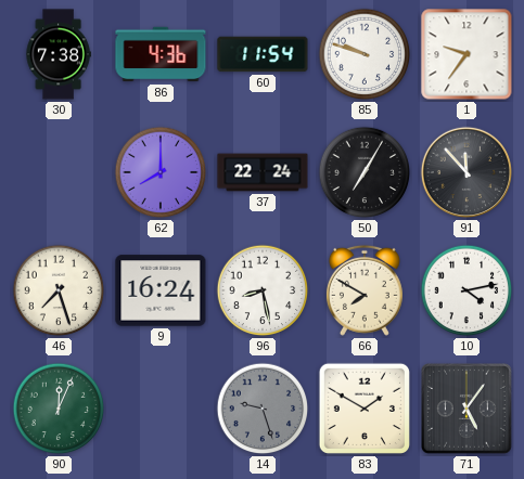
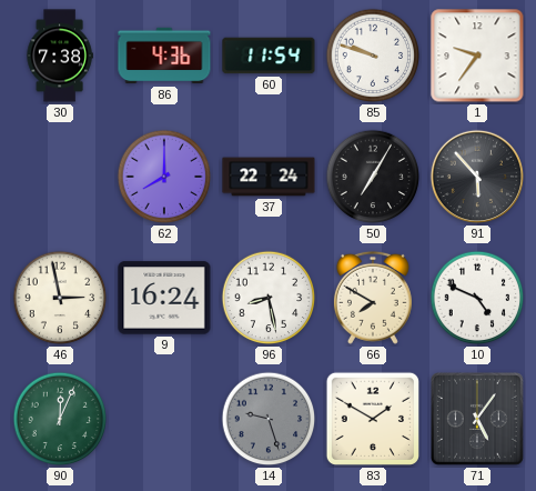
91: 11:53 -> 5:53 (477, 177)
46: 7:27 -> 2:58 (60, 298)
10: 4:13 -> 4:49 (477, 298)
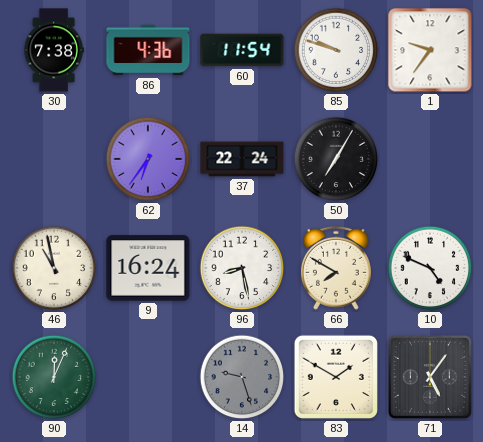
62: 8:00 -> 6:36 (148, 159)
91: 5:53 -> none (477, 177)
46: 2:58 -> 10:58 (54, 268)
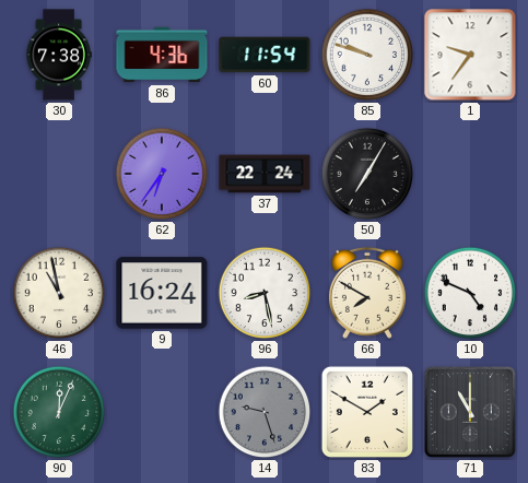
71: 5:06 -> 11:00 (470, 412)
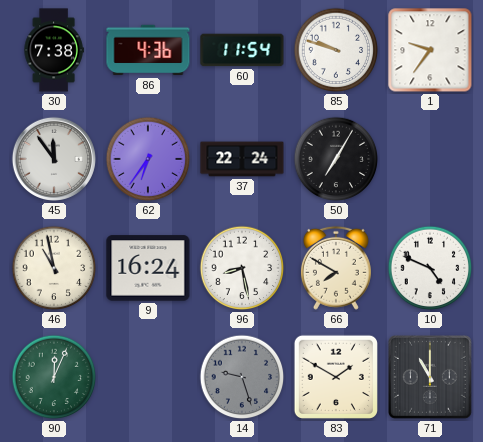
45: none -> 11:54 (54, 159)
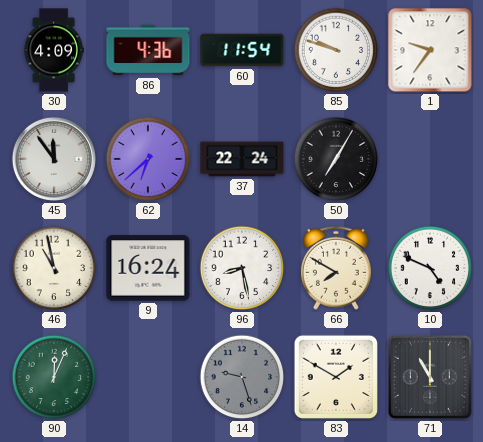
30: 7:38 -> 4:09 (54, 50)
62: 6:36 -> 6:38 (148, 159)
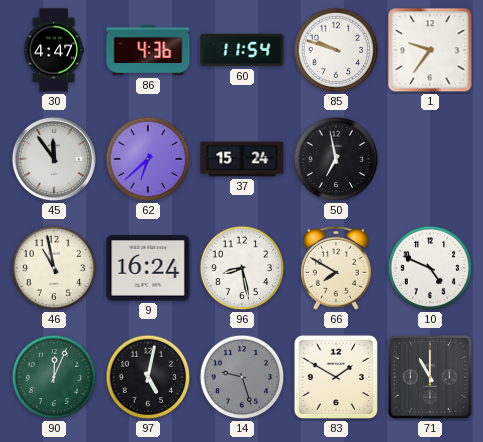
30: 4:09 -> 4:47 (54, 50)
37: 22:24 -> 15:24 (242, 159)
50: 7:05 -> 6:58 (336, 159)
97: none -> 5:02 (148, 377)
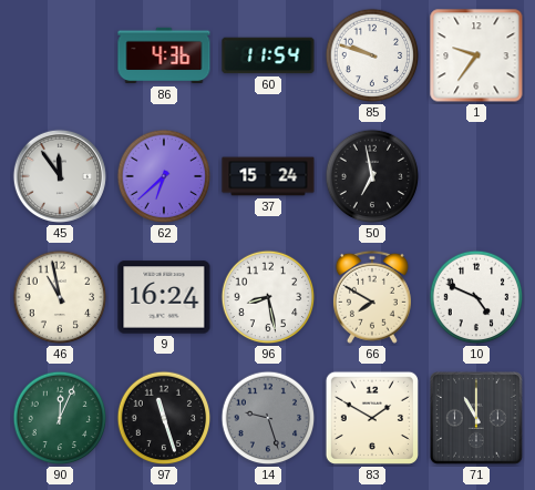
30: 4:47 -> none (54, 50)
97: 5:02 -> 11:27 (164, 418)
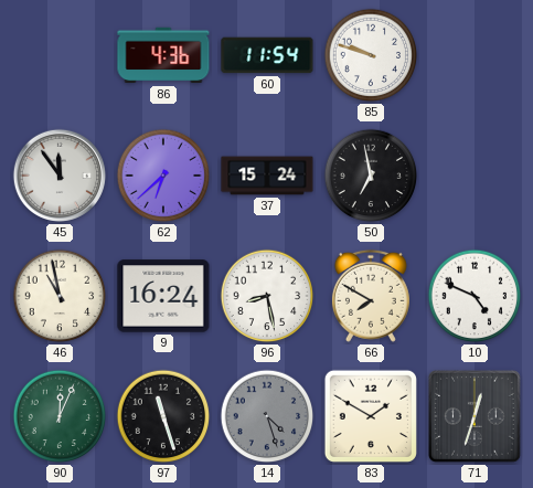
1: 9:36 -> none (476, 55)
14: 9:27 -> 4:27 (267, 416)
71: 11:00 -> 12:33 (475, 416)
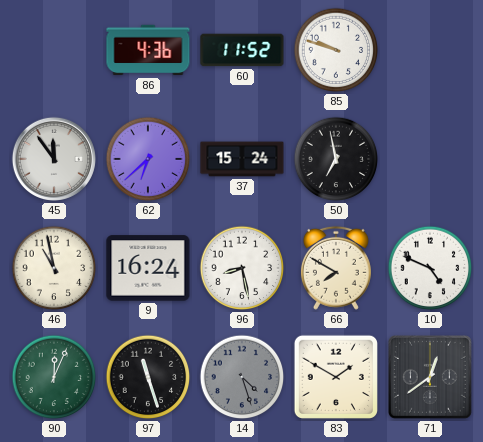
60: 11:54 -> 11:52 (242, 50)
71: 12:33 -> 12:39 (430, 377)
